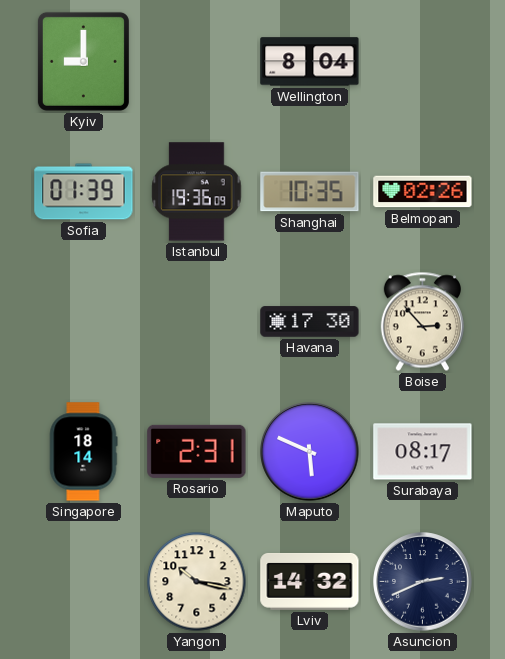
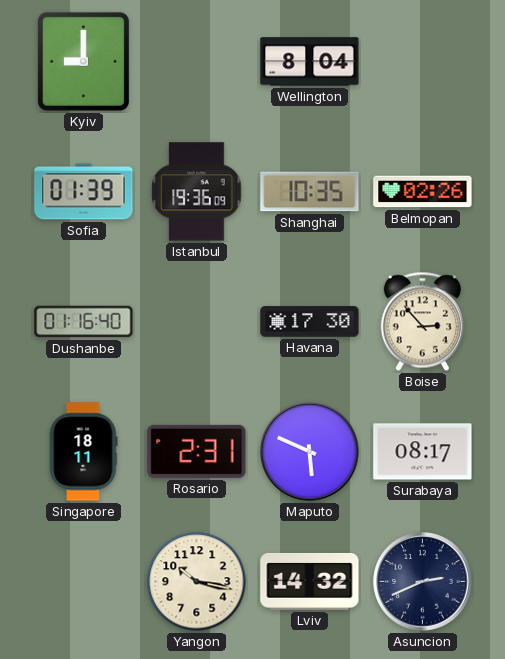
Dushanbe: none -> 01:16 (84, 322)
Singapore: 18:14 -> 18:11 (83, 452)
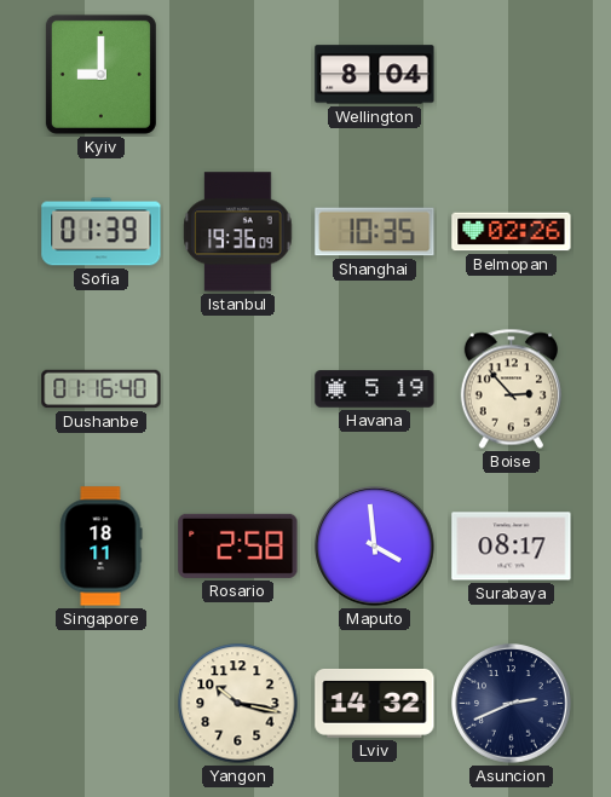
Havana: 17:30 -> 5:19 (375, 389)
Rosario: 2:31 -> 2:58 (238, 545)
Maputo: 5:49 -> 3:59 (375, 547)
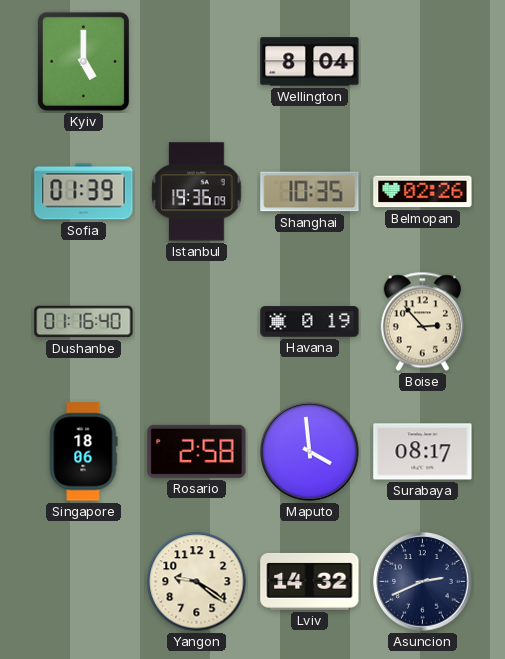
Kyiv: 9:00 -> 5:00 (83, 61)
Havana: 5:19 -> 0:19 (310, 322)
Singapore: 18:11 -> 18:06 (83, 452)
Yangon: 10:17 -> 9:21 (197, 582)
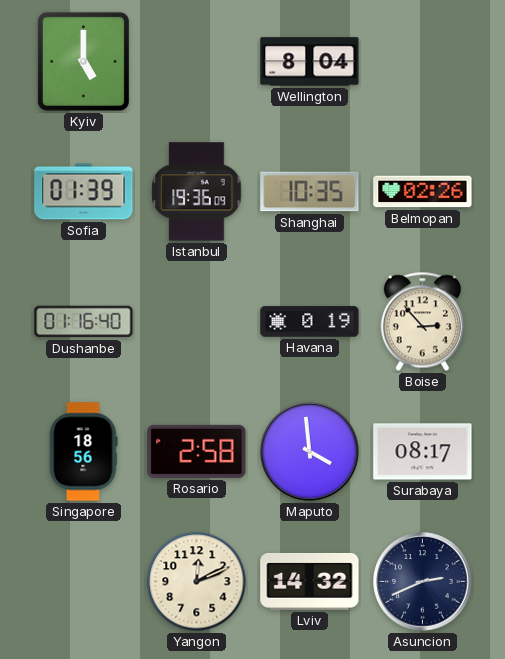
Singapore: 18:06 -> 18:56 (83, 452)
Yangon: 9:21 -> 12:11 (197, 582)
